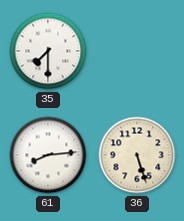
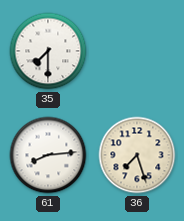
36: 5:27 -> 7:27 (137, 155)
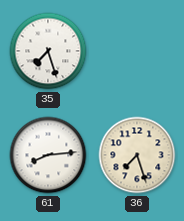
35: 7:30 -> 7:27 (48, 51)
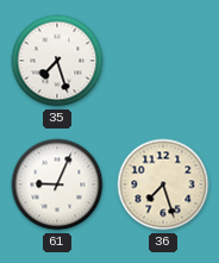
61: 8:14 -> 9:04 (57, 184)
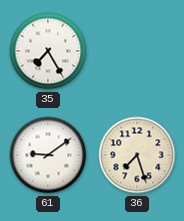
35: 7:27 -> 7:25 (48, 51)
61: 9:04 -> 9:09 (48, 155)
